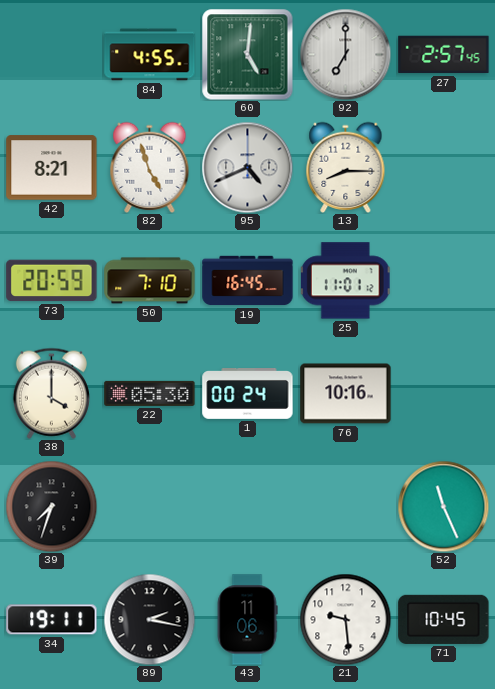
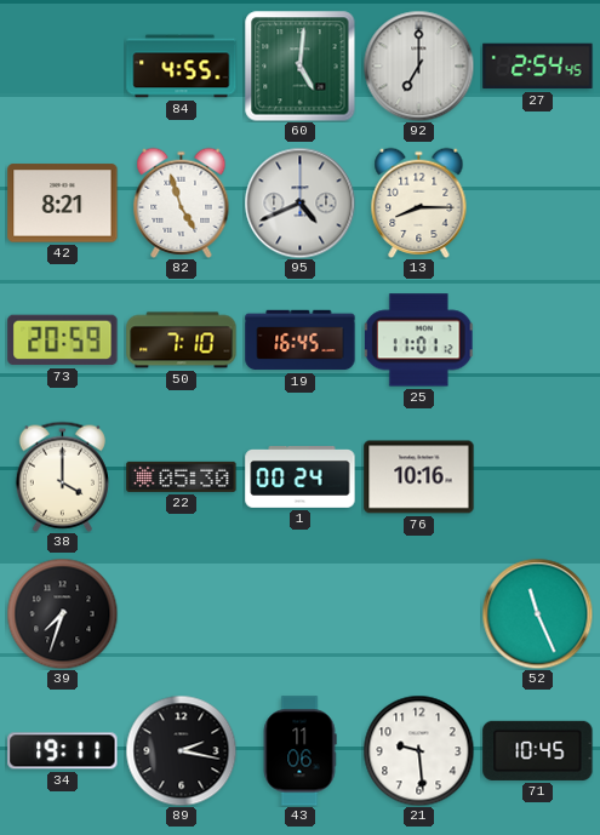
27: 2:57 -> 2:54 (538, 67)
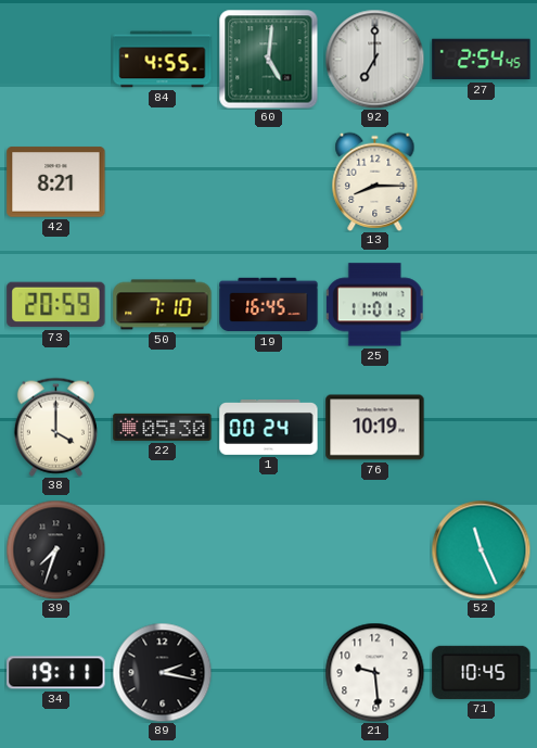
82: 4:57 -> none (182, 202)
95: 4:41 -> none (299, 202)
76: 10:16 -> 10:19 (375, 428)
43: 11:06 -> none (299, 751)
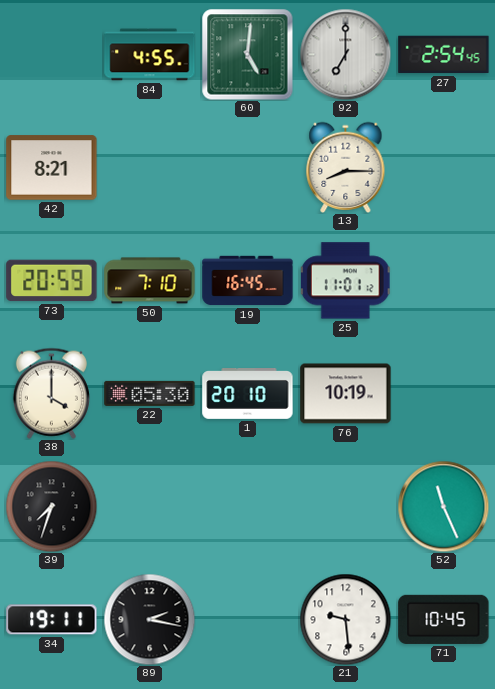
1: 00:24 -> 20:10 (248, 394)
